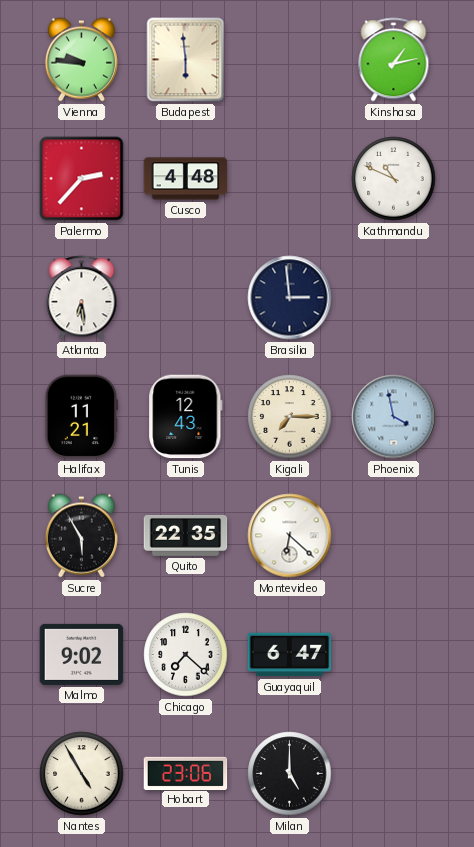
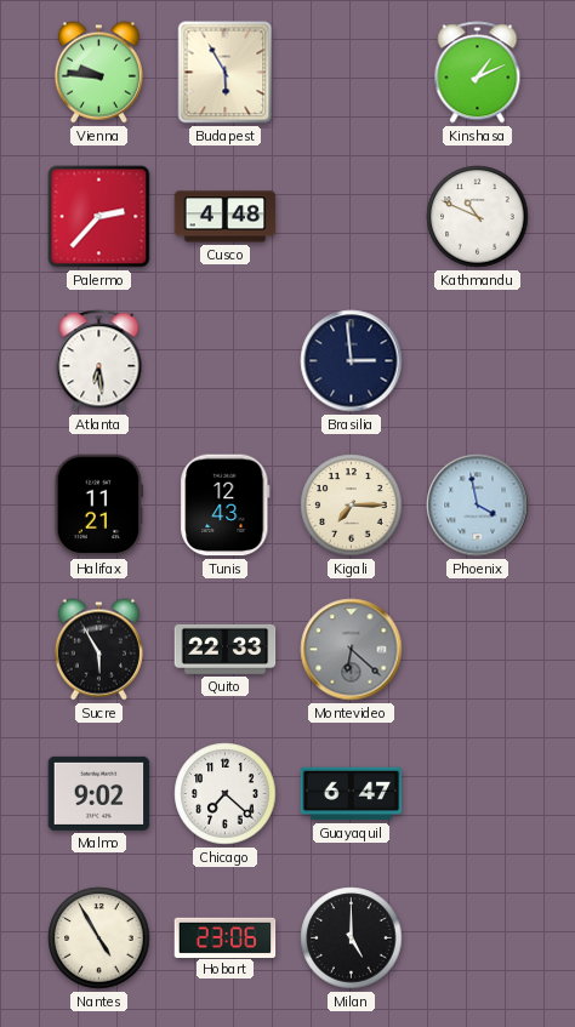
Budapest: 5:59 -> 5:55 (226, 73)
Kinshasa: 1:13 -> 1:11 (478, 73)
Quito: 22:35 -> 22:33 (226, 649)
Montevideo dial: white -> grey (352, 650)
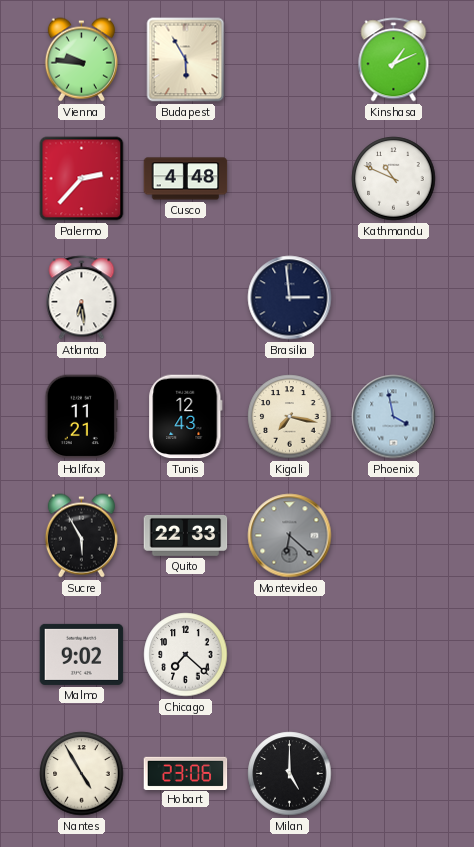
Kigali: 7:15 -> 7:17 (290, 417)
Guayaquil: 6:47 -> none (352, 794)
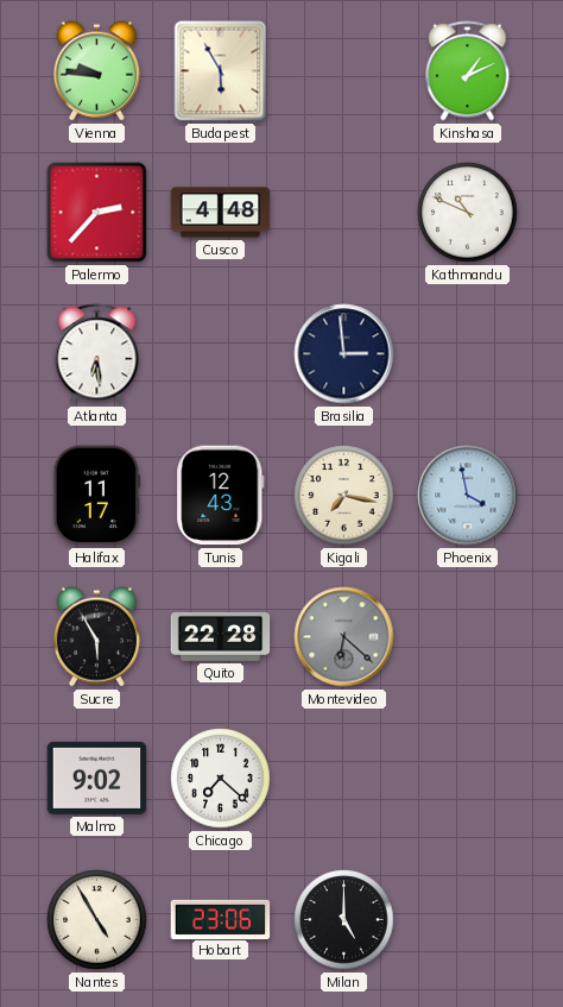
Halifax: 11:21 -> 11:17 (96, 496)
Quito: 22:33 -> 22:28 (221, 636)
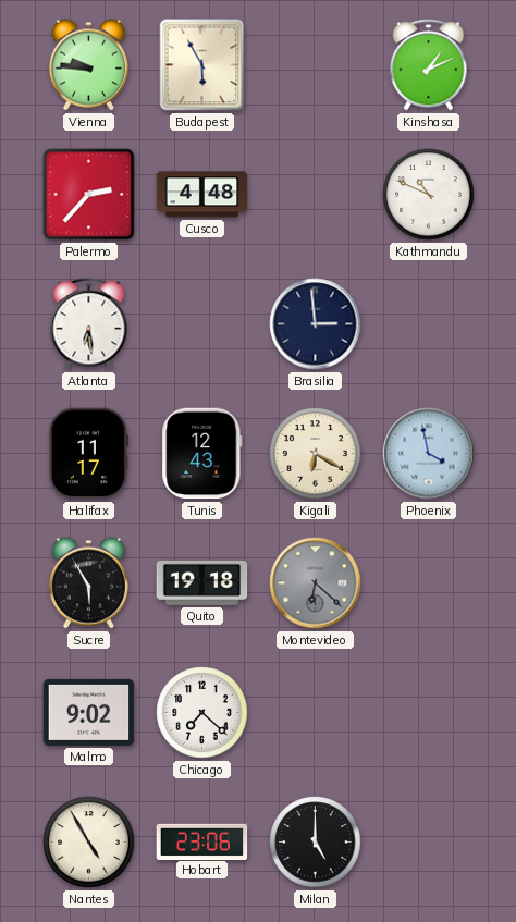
Kigali: 7:17 -> 6:20 (316, 454)
Quito: 22:28 -> 19:18 (202, 582)
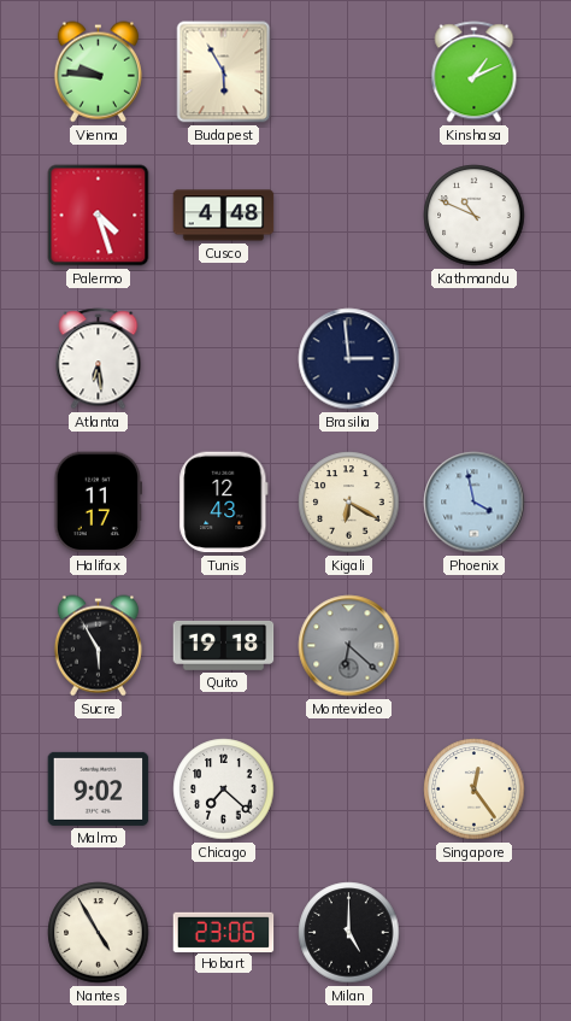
Palermo: 2:37 -> 4:27 (99, 216)
Singapore: none -> 12:24 (475, 790)
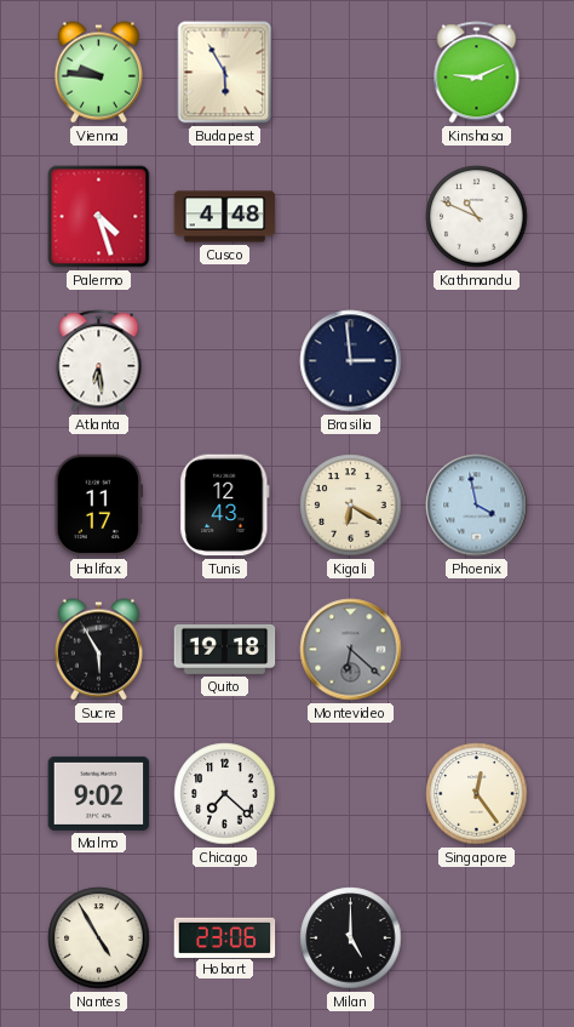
Kinshasa: 1:11 -> 9:11 (477, 73)
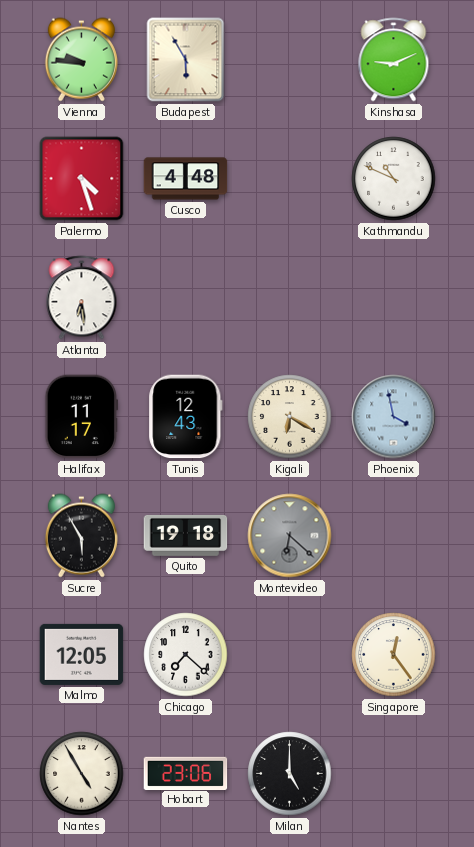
Brasilia: 2:59 -> none (351, 361)
Malmo: 9:02 -> 12:05 (82, 654)
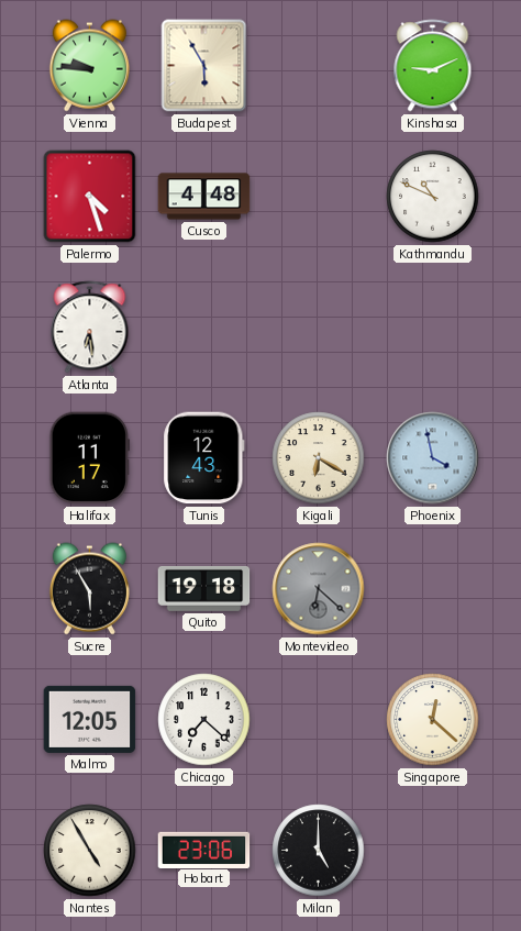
Singapore: 12:24 -> 12:22 (433, 720)
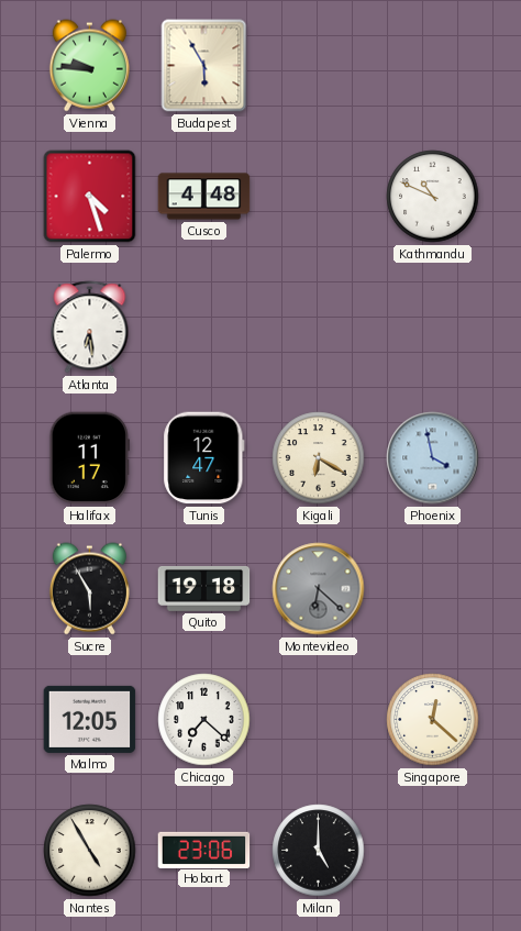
Kinshasa: 9:11 -> none (433, 66)
Tunis: 12:43 -> 12:47 (204, 458)
